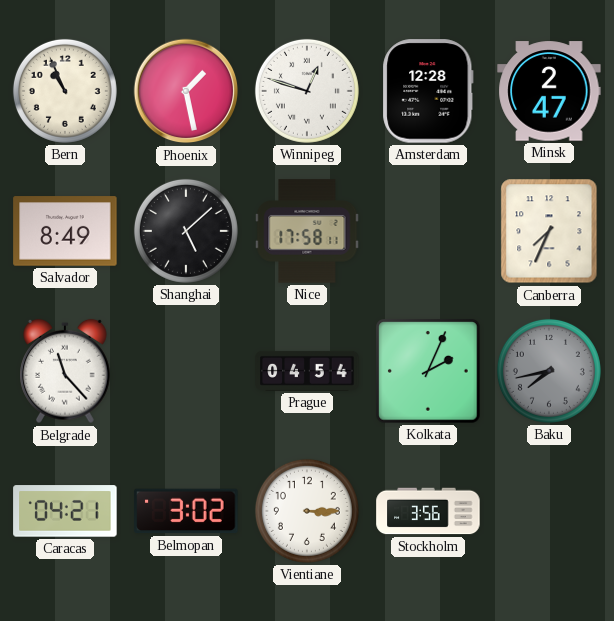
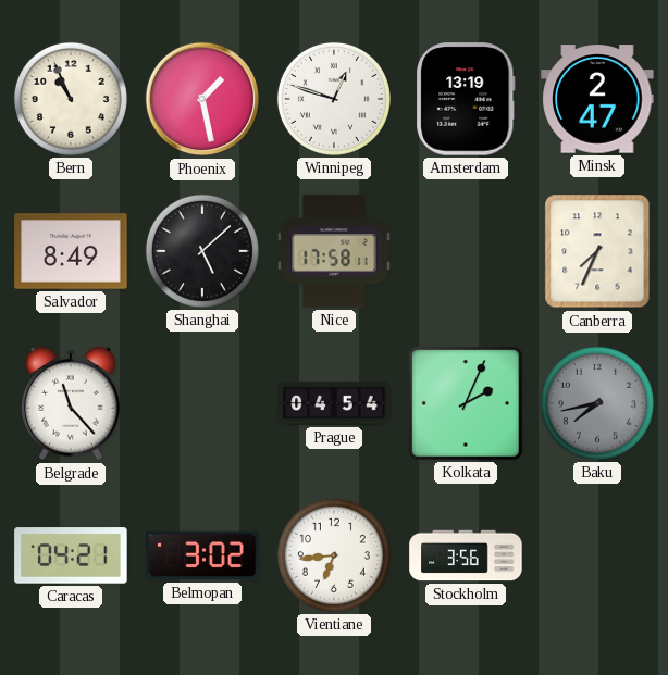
Amsterdam: 12:28 -> 13:19 (466, 99)
Vientiane: 3:15 -> 6:44 (334, 555)
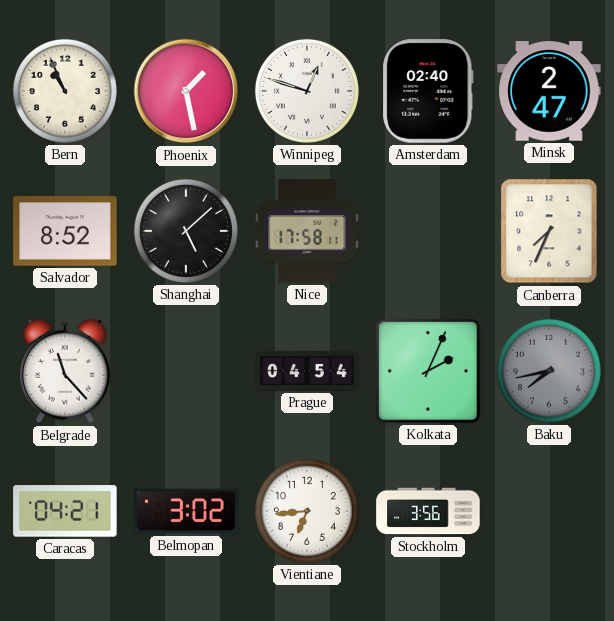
Amsterdam: 13:19 -> 02:40 (428, 91)
Salvador: 8:49 -> 8:52 (65, 231)
